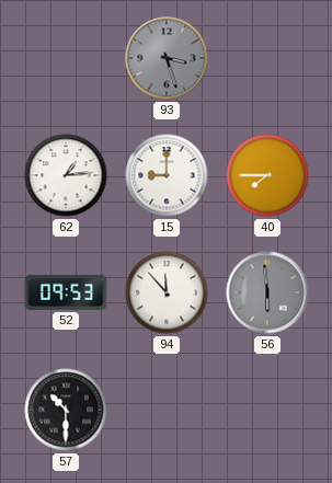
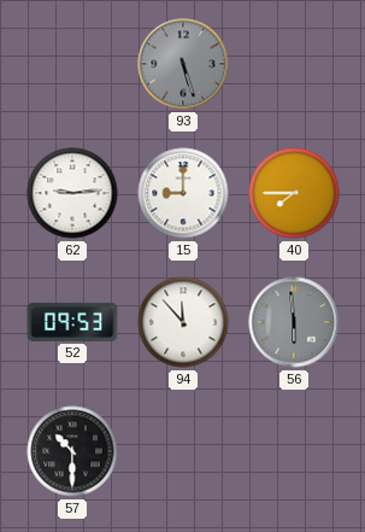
93: 3:27 -> 5:27 (183, 64)
62: 1:14 -> 9:14 (72, 193)
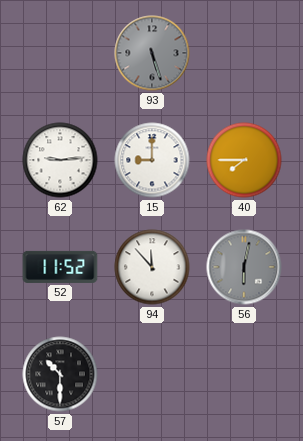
52: 09:53 -> 11:52 (60, 267)
56: 5:59 -> 6:02 (244, 267)
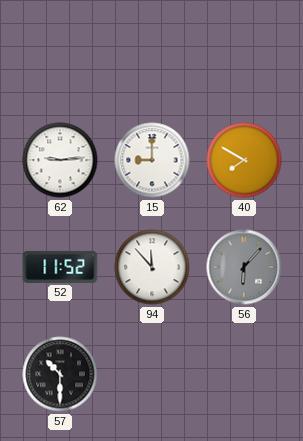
93: 5:27 -> none (152, 53)
40: 7:45 -> 7:50 (244, 160)
56: 6:02 -> 6:07 (244, 267)
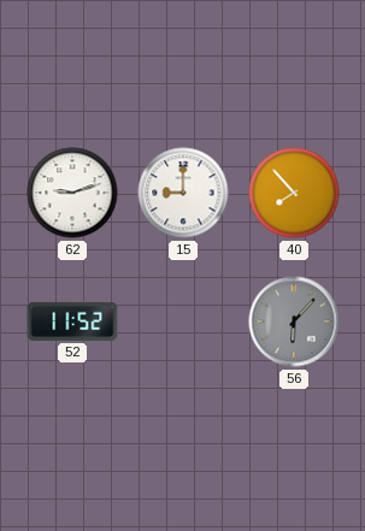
62: 9:14 -> 9:12 (72, 193)
40: 7:50 -> 7:53 (294, 193)
94: 11:53 -> none (152, 267)
57: 10:30 -> none (60, 374)
